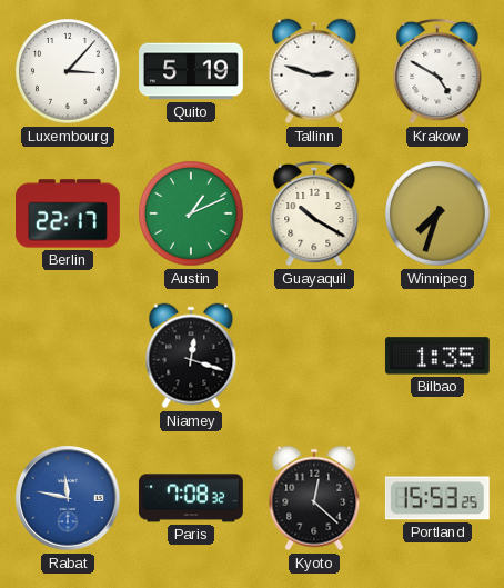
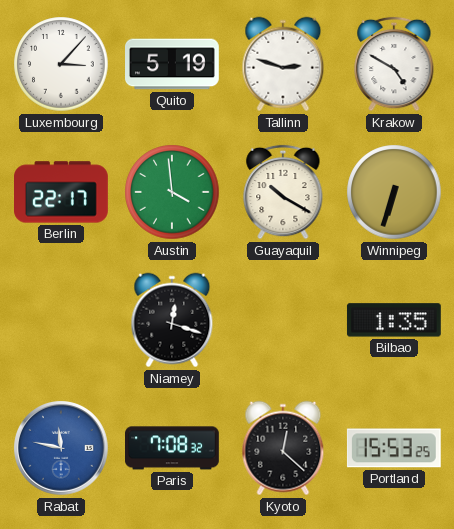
Austin: 1:11 -> 3:59 (172, 192)
Winnipeg: 7:33 -> 6:33 (394, 192)
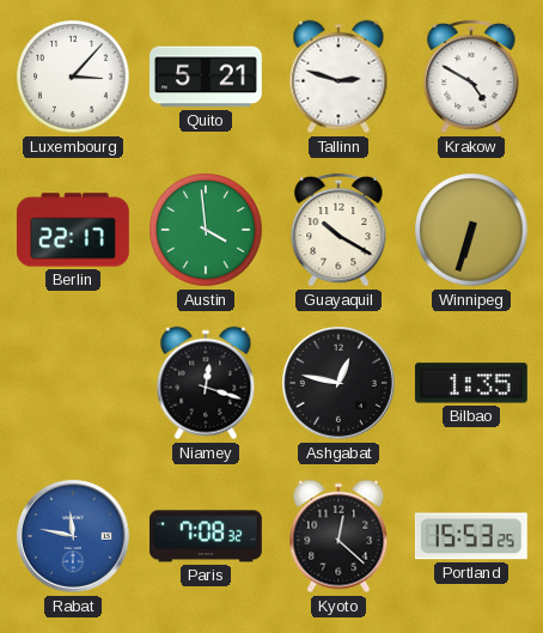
Quito: 5:19 -> 5:21 (207, 77)
Ashgabat: none -> 12:47 (340, 384)
